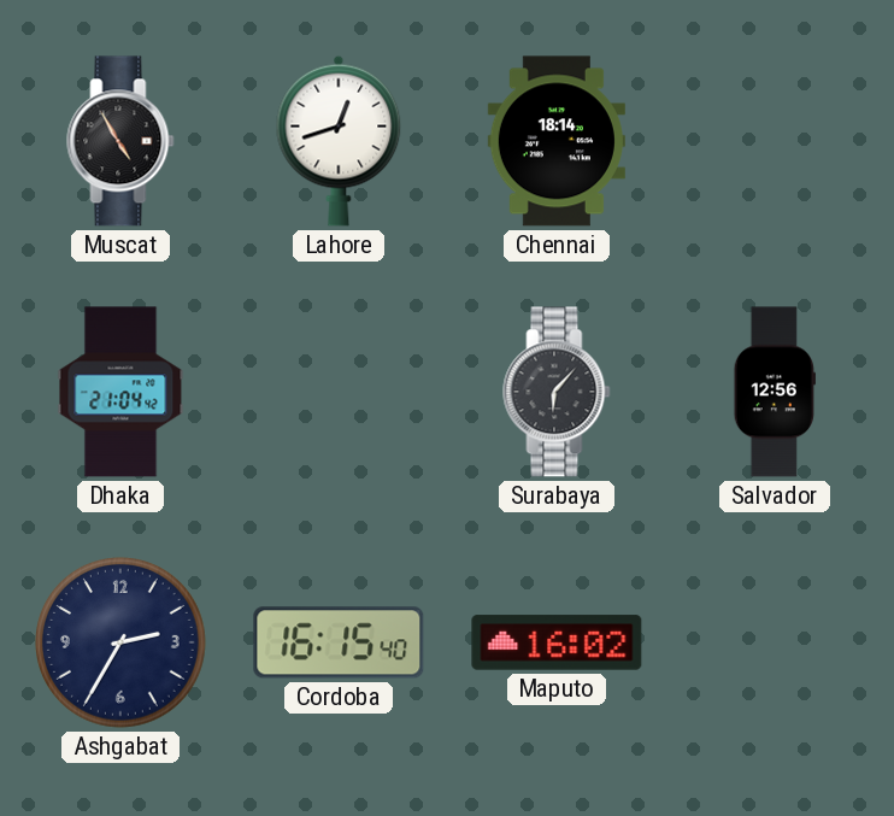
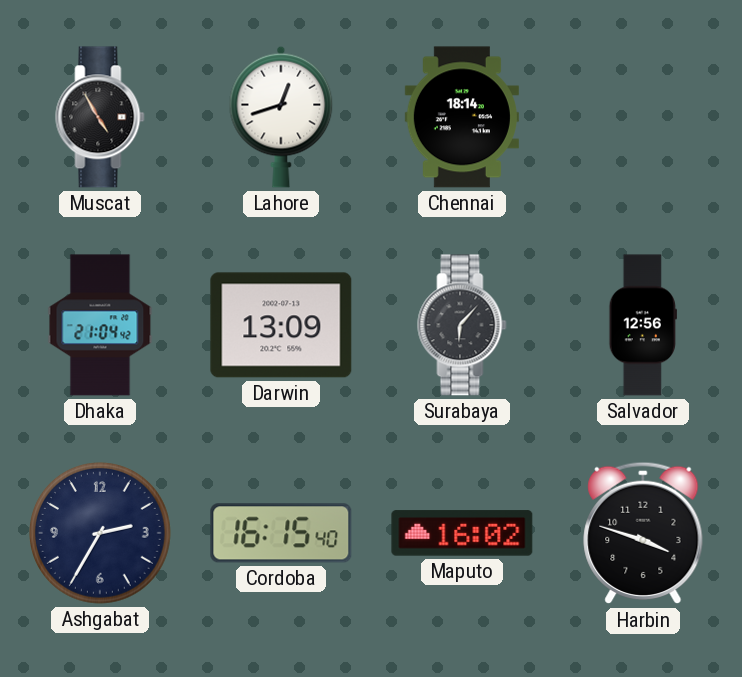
Darwin: none -> 13:09 (281, 325)
Harbin: none -> 3:48 (643, 533)
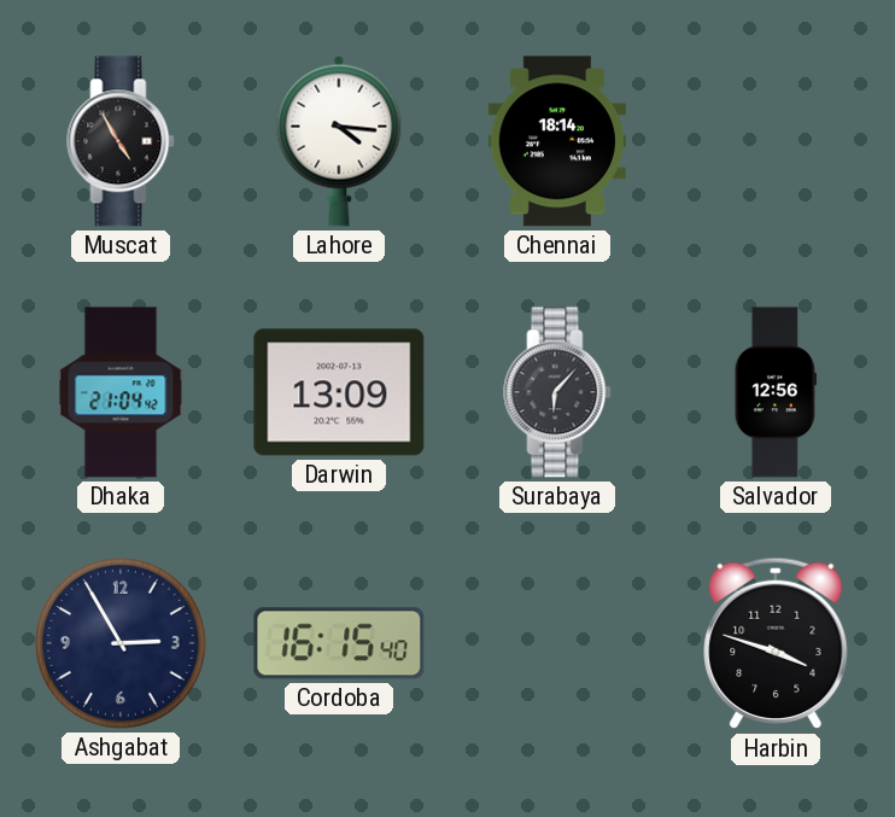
Lahore: 12:42 -> 4:16 (339, 141)
Ashgabat: 2:35 -> 2:55 (122, 644)
Maputo: 16:02 -> none (462, 533)
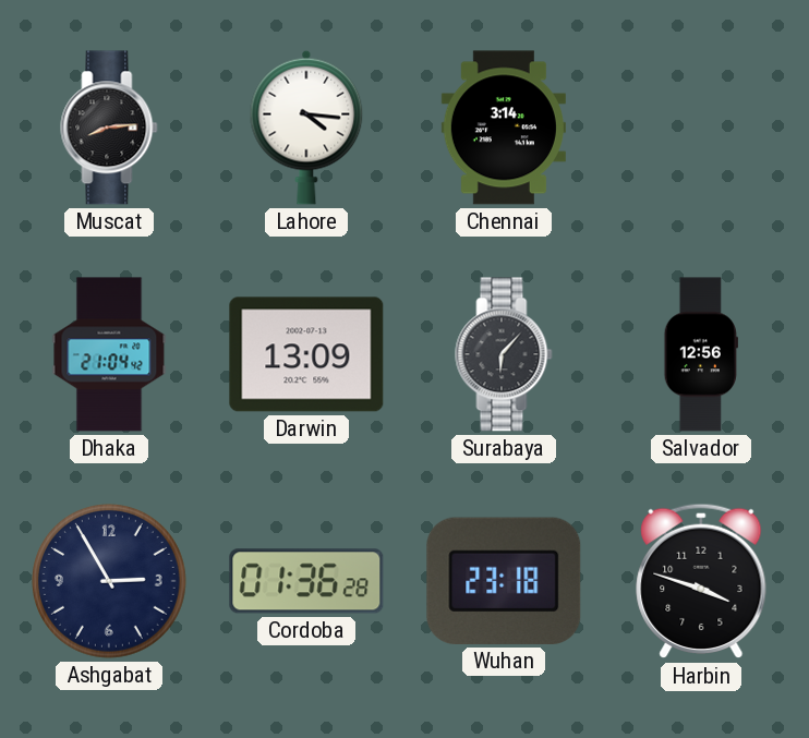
Muscat: 4:55 -> 8:14 (109, 128)
Chennai: 18:14 -> 3:14 (504, 128)
Cordoba: 16:15 -> 01:36 (306, 581)
Wuhan: none -> 23:18 (504, 581)
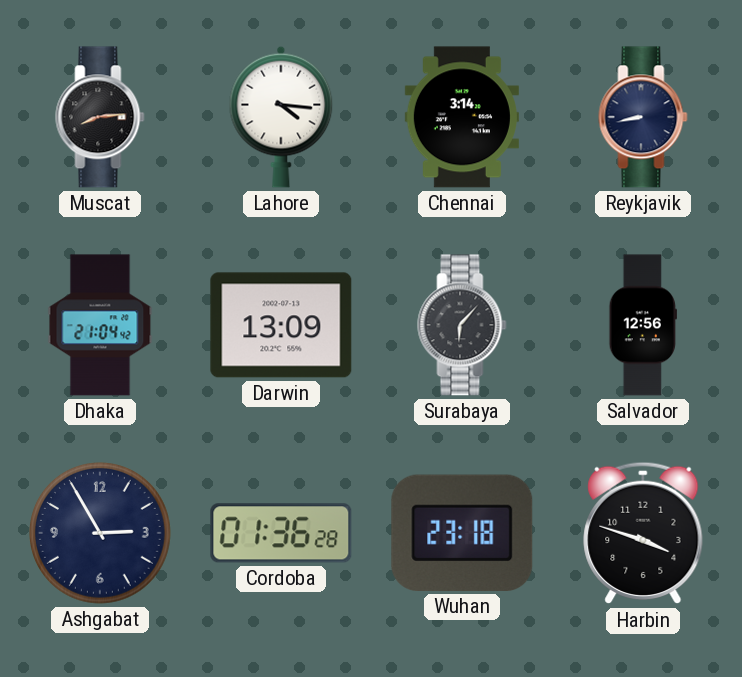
Reykjavik: none -> 8:43 (643, 117)
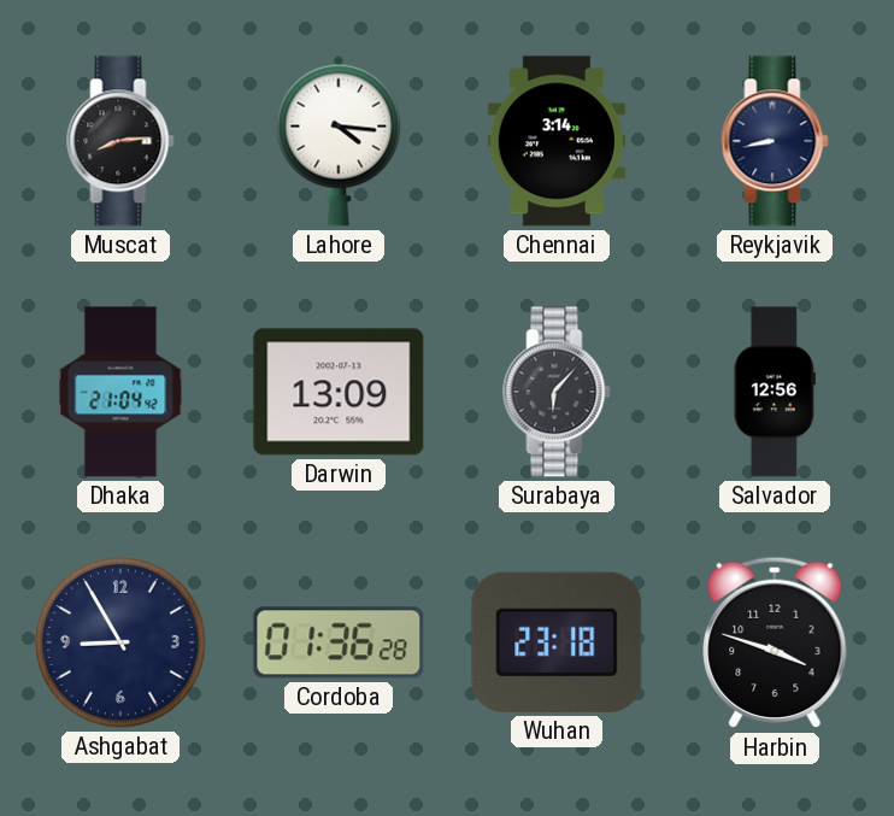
Ashgabat: 2:55 -> 8:55 (122, 644)
